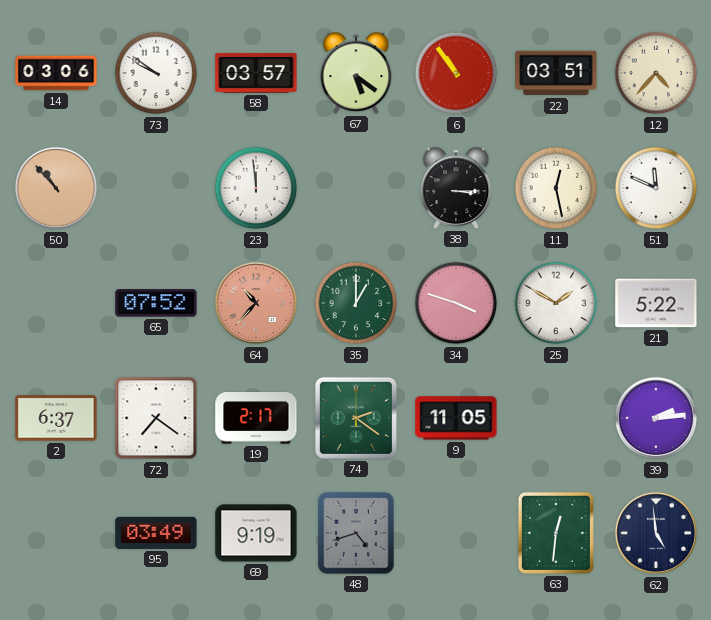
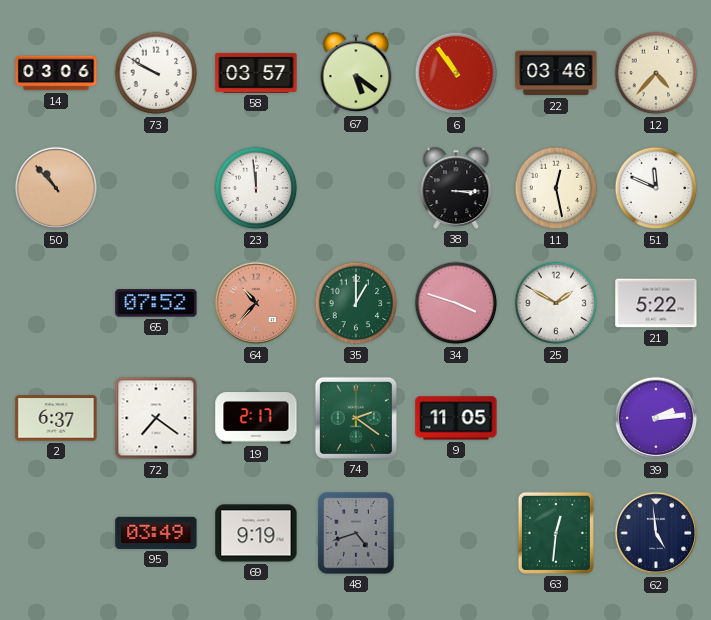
73: 9:51 -> 9:50 (156, 73)
22: 03:51 -> 03:46 (556, 73)
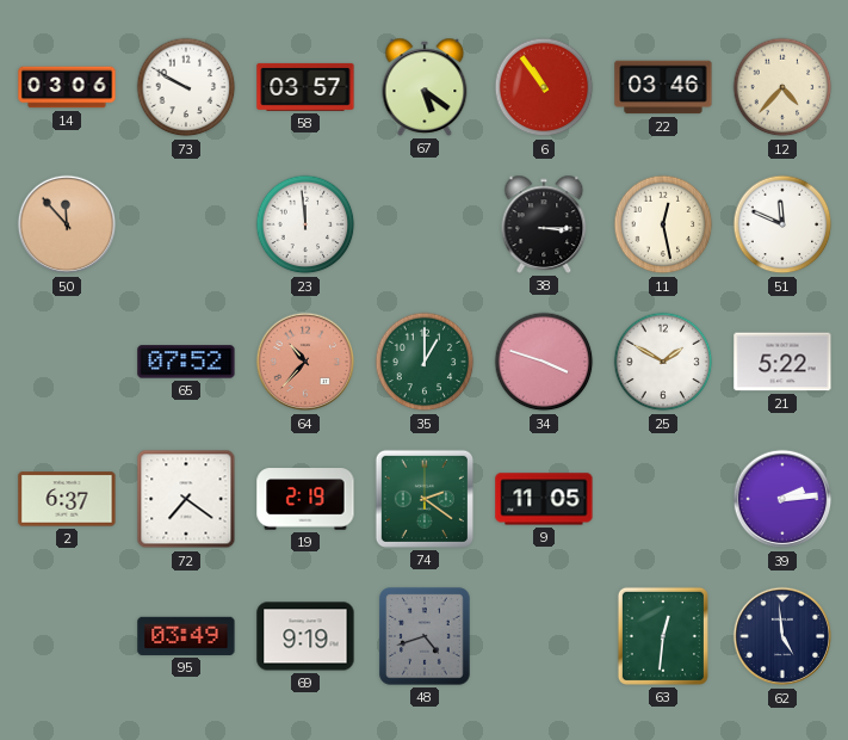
50: 10:53 -> 11:53 (67, 224)
19: 2:17 -> 2:19 (305, 499)
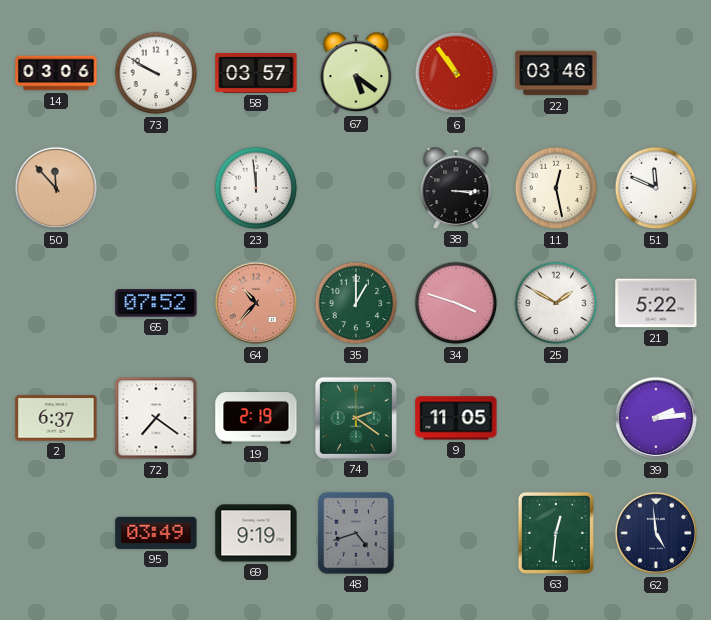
12: 4:37 -> none (782, 87)
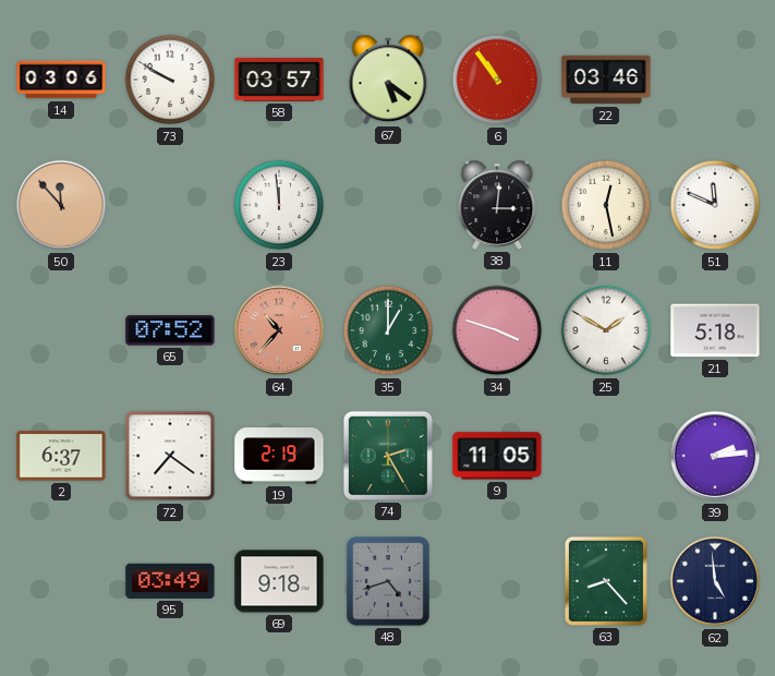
38: 3:15 -> 3:01 (497, 205)
21: 5:22 -> 5:18 (715, 330)
74: 2:21 -> 2:25 (388, 456)
69: 9:19 -> 9:18 (279, 581)
63: 12:31 -> 8:23 (606, 581)
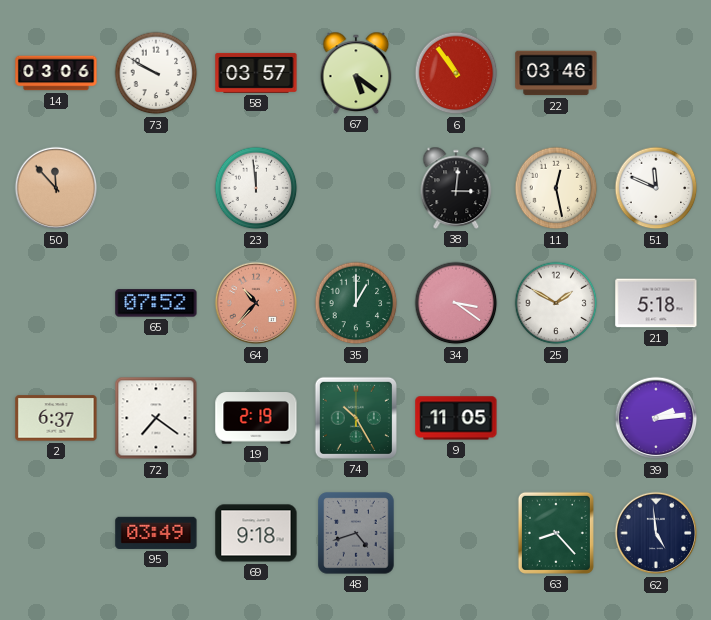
34: 3:48 -> 3:21 (456, 303)
74: 2:25 -> 10:25 (356, 418)
